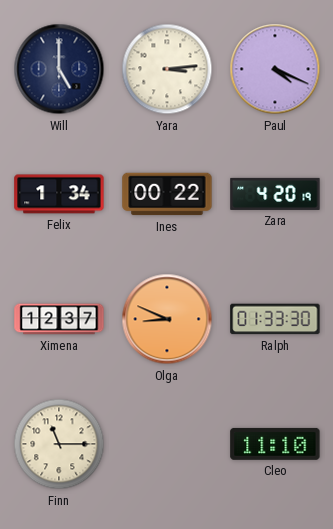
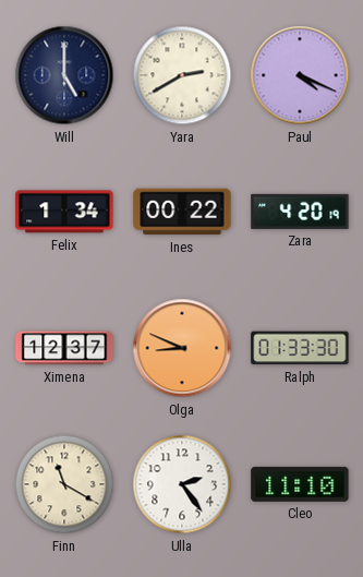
Yara: 3:14 -> 2:40 (182, 75)
Finn: 11:15 -> 11:20 (64, 484)
Ulla: none -> 2:24 (182, 484)
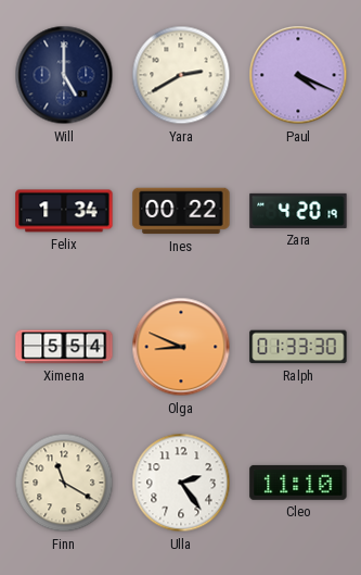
Ximena: 12:37 -> 5:54 (64, 347)
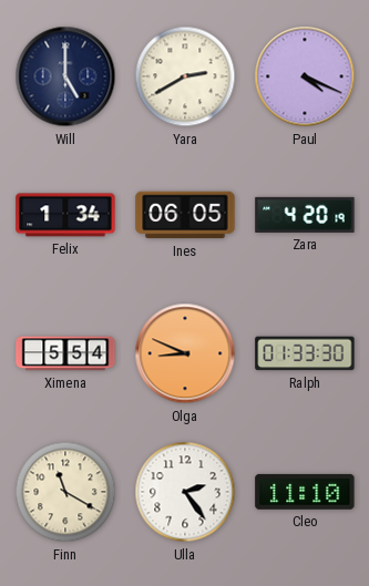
Ines: 00:22 -> 06:05 (185, 215)
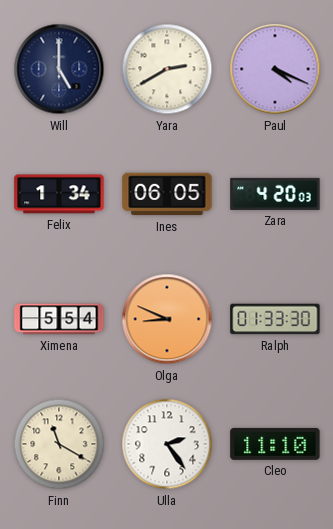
Zara: 4:20:19 -> 4:20:03 (275, 194)
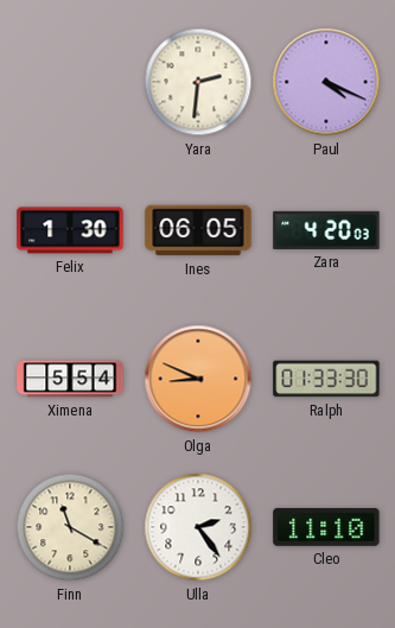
Will: 5:00 -> none (59, 69)
Yara: 2:40 -> 2:31 (198, 82)
Felix: 1:34 -> 1:30 (70, 230)
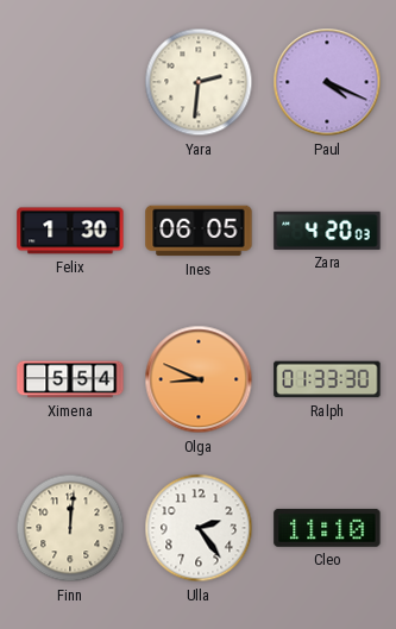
Finn: 11:20 -> 12:01 (70, 528)
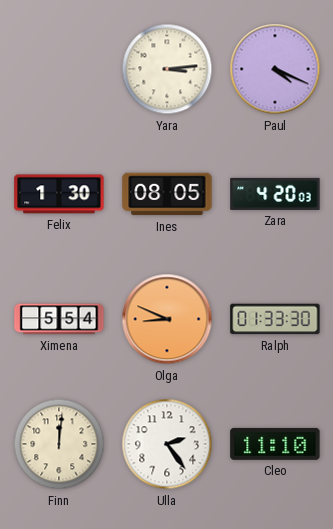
Yara: 2:31 -> 3:14 (167, 69)
Ines: 06:05 -> 08:05 (167, 194)
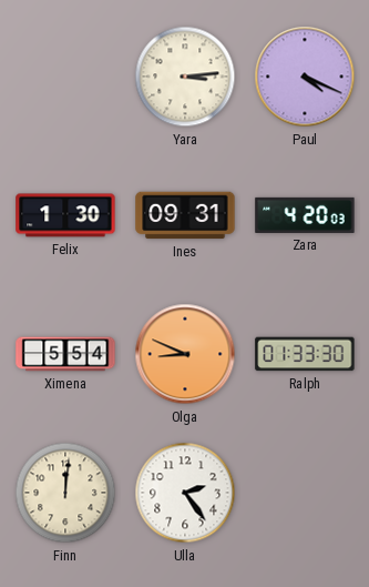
Ines: 08:05 -> 09:31 (185, 215)
Cleo: 11:10 -> none (275, 444)
